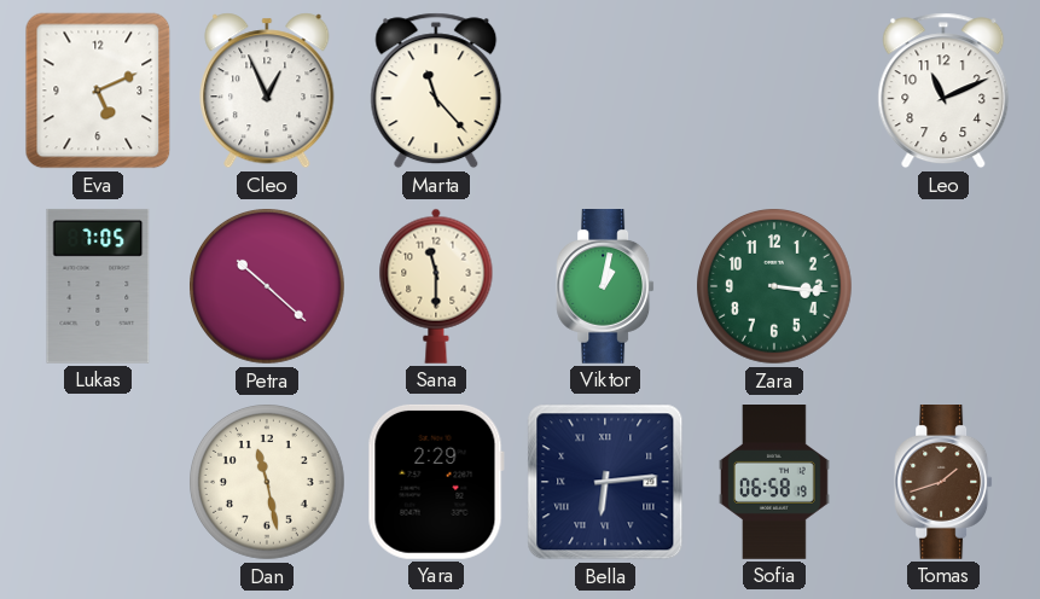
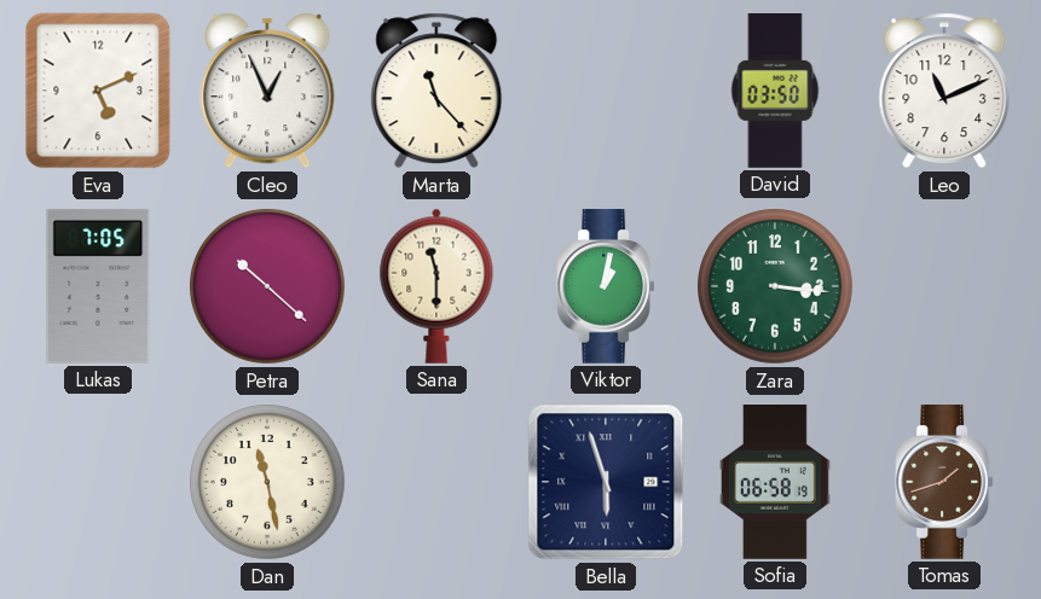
David: none -> 03:50 (775, 92)
Yara: 2:29 -> none (436, 482)
Bella: 6:14 -> 5:57 (606, 482)
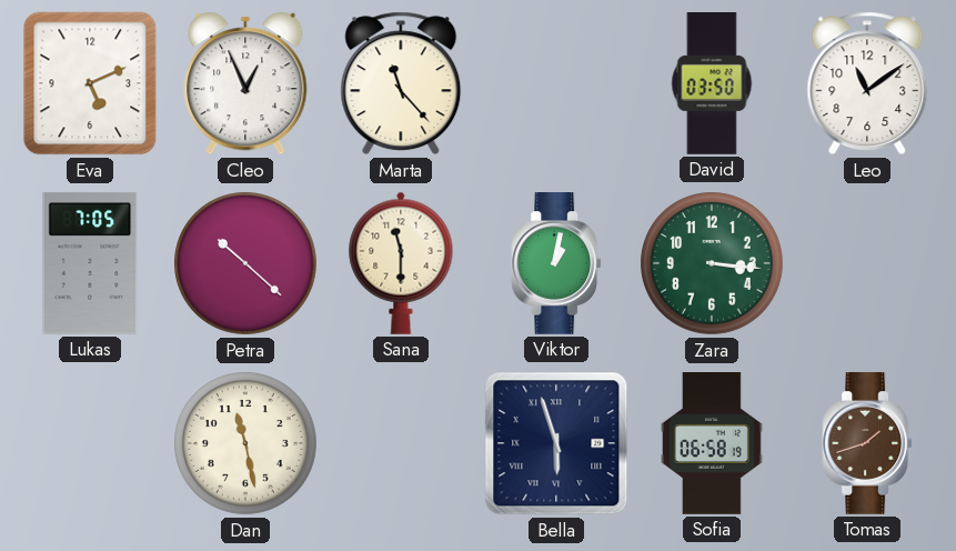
Leo: 11:11 -> 11:09 (867, 83)
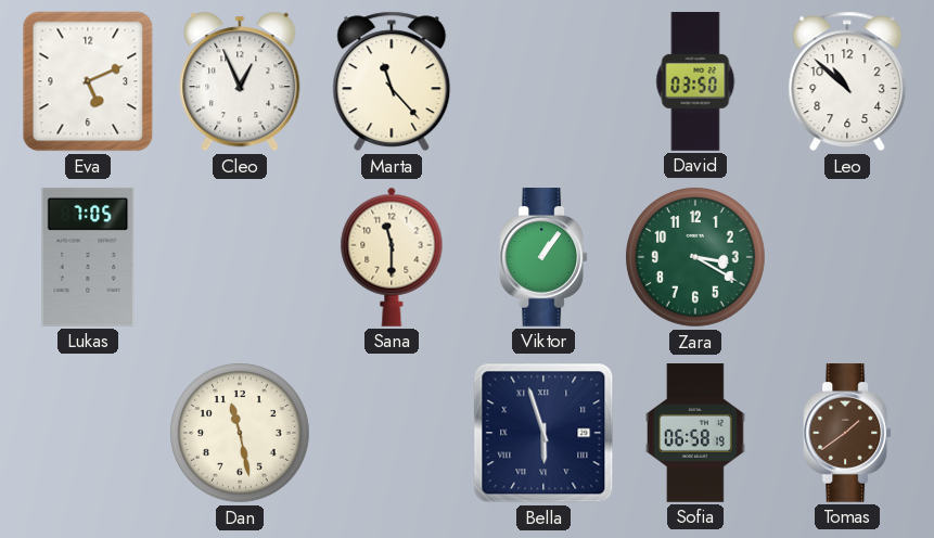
Leo: 11:09 -> 10:52 (847, 81)
Petra: 10:22 -> none (246, 264)
Viktor: 1:02 -> 1:06 (543, 258)
Zara: 3:16 -> 3:20 (696, 258)
Tomas: 1:42 -> 1:39 (847, 434)
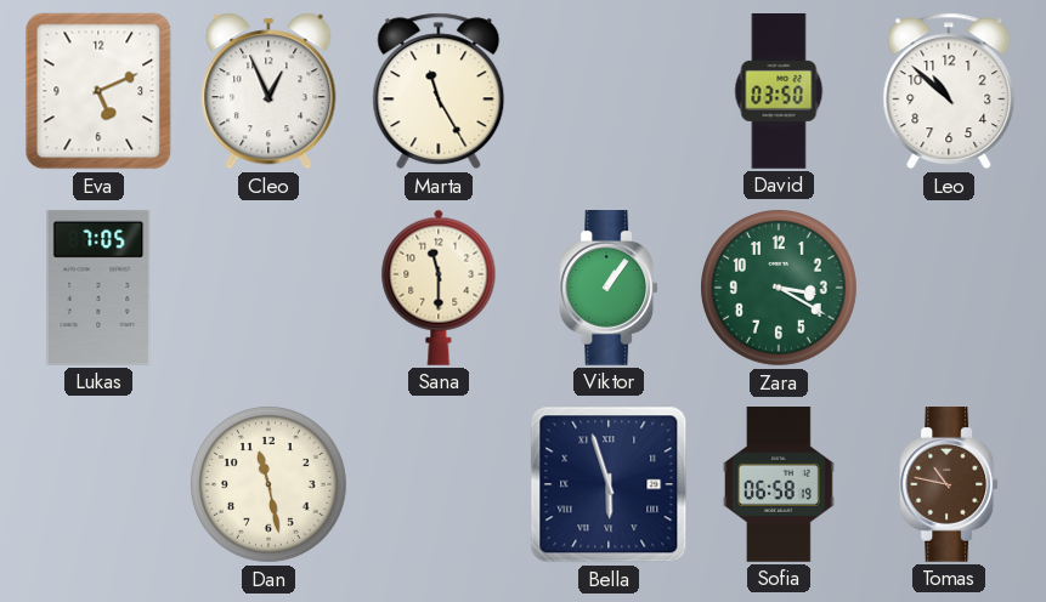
Marta: 11:23 -> 11:25 (439, 91)
Tomas: 1:39 -> 10:47 (949, 485)
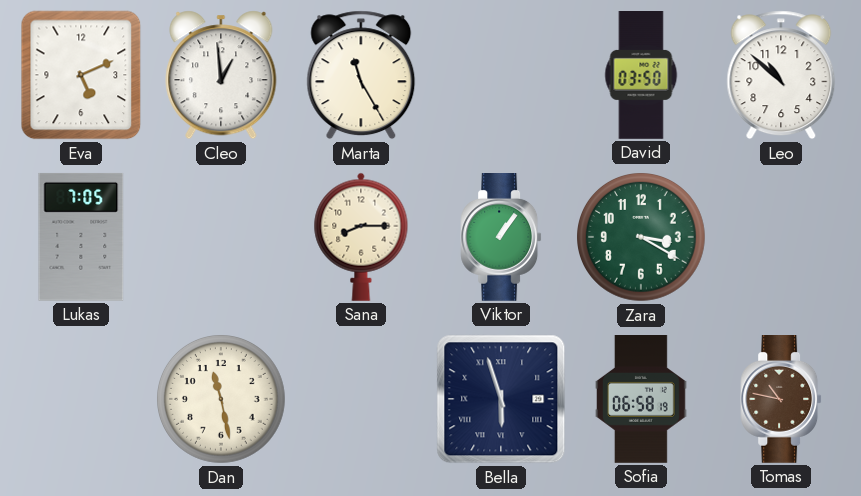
Cleo: 12:56 -> 12:59 (221, 75)
Sana: 11:30 -> 8:15 (361, 237)
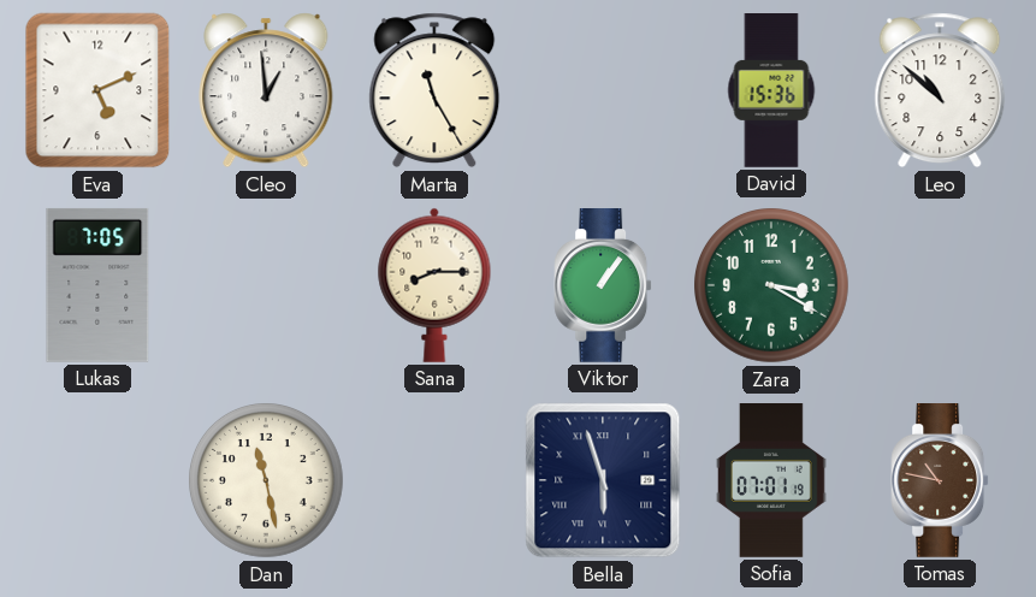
David: 03:50 -> 15:36 (771, 91)
Sofia: 06:58 -> 07:01 (772, 481)
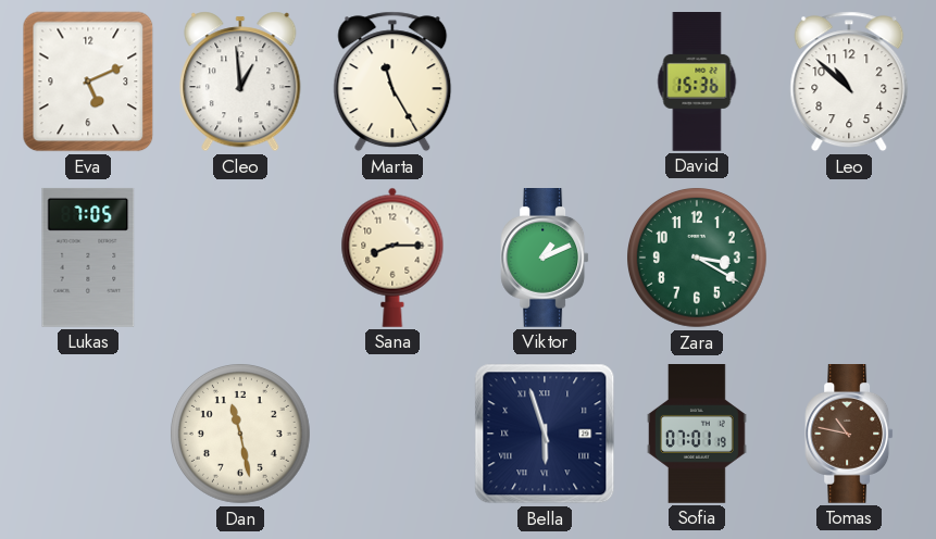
Viktor: 1:06 -> 1:11 (545, 259)
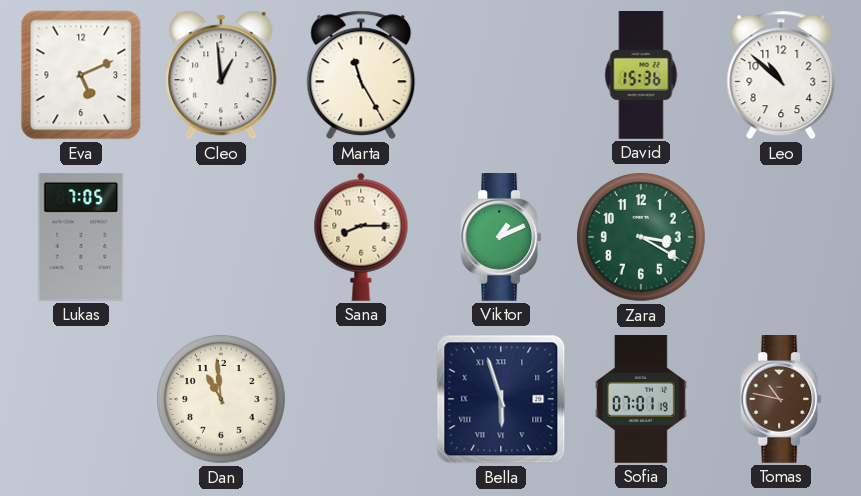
Dan: 11:28 -> 10:59 (222, 400)
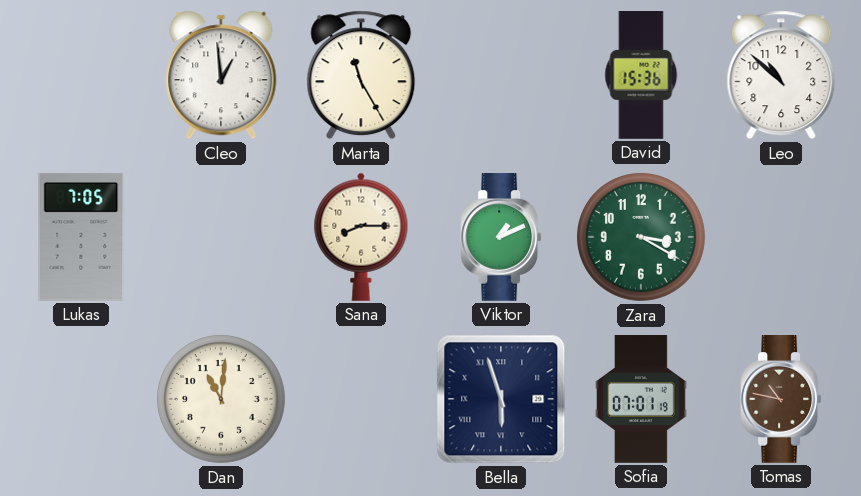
Eva: 5:11 -> none (81, 75)
Dan: 10:59 -> 11:01 (222, 400)
